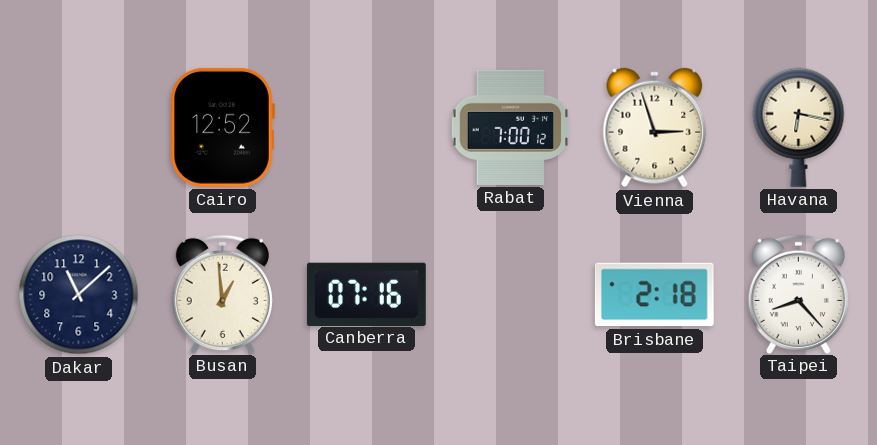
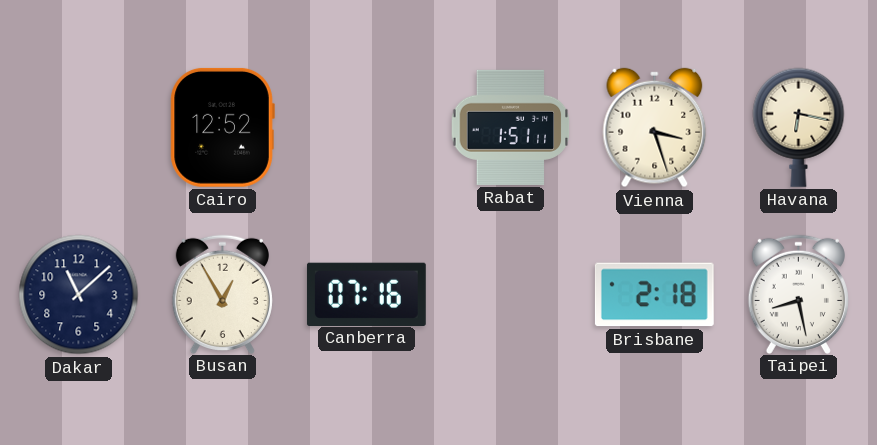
Rabat: 7:00 -> 1:51 (511, 127)
Vienna: 2:57 -> 3:27 (655, 128)
Busan: 12:59 -> 12:55 (222, 294)
Taipei: 8:23 -> 8:28 (798, 294)
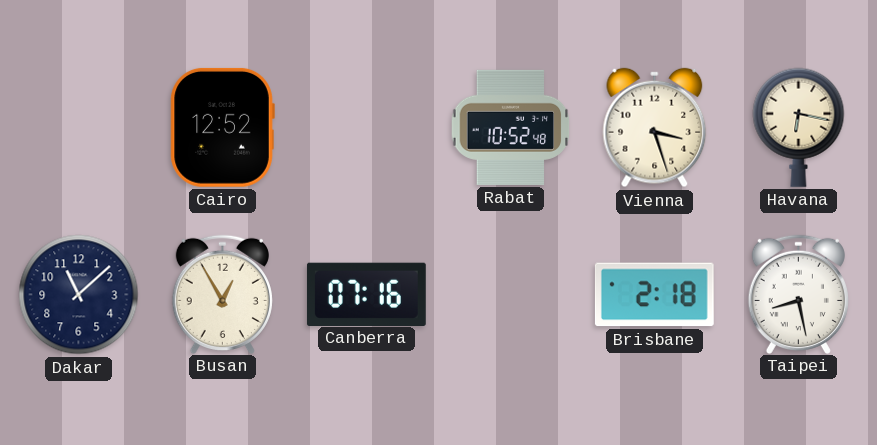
Rabat: 1:51 -> 10:52 (511, 127)
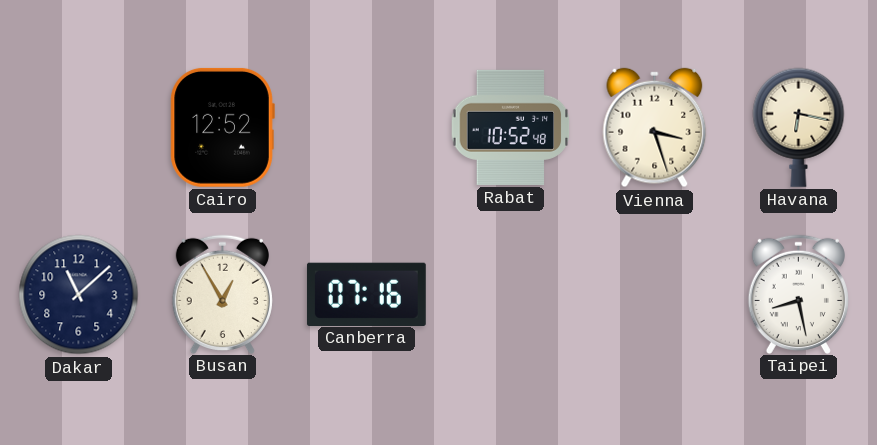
Brisbane: 2:18 -> none (654, 295)
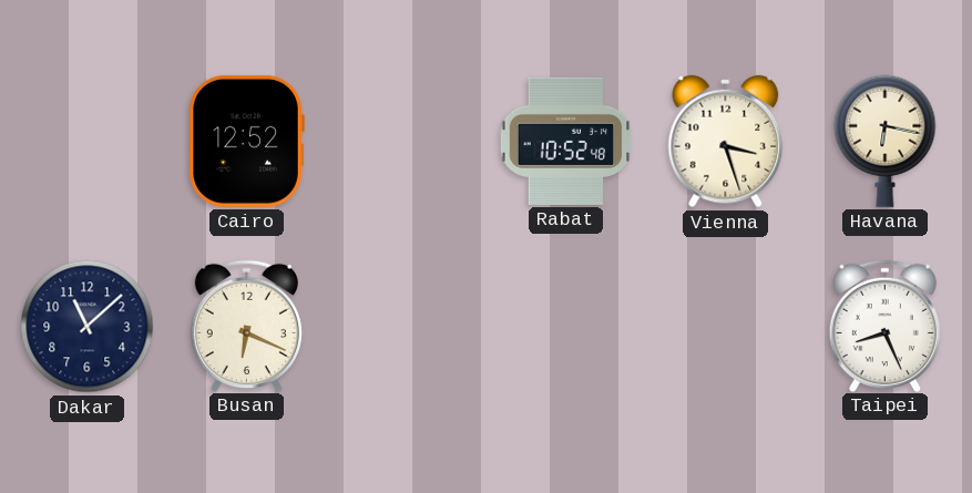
Busan: 12:55 -> 6:19 (246, 326)
Canberra: 07:16 -> none (366, 294)
Taipei: 8:28 -> 8:26 (884, 326)
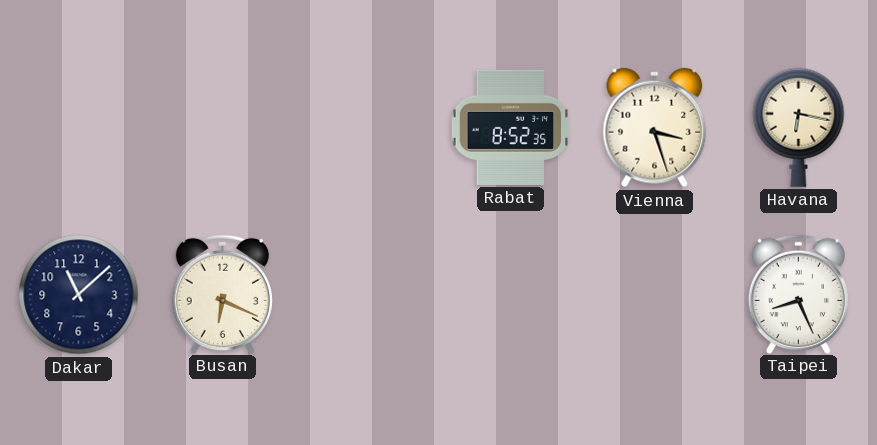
Cairo: 12:52 -> none (246, 141)
Rabat: 10:52 -> 8:52 (511, 127)
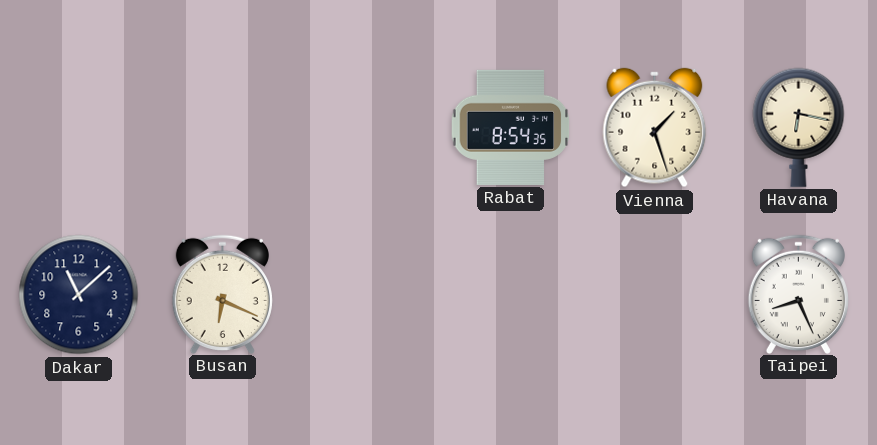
Rabat: 8:52 -> 8:54 (511, 127)
Vienna: 3:27 -> 1:27 (655, 128)
